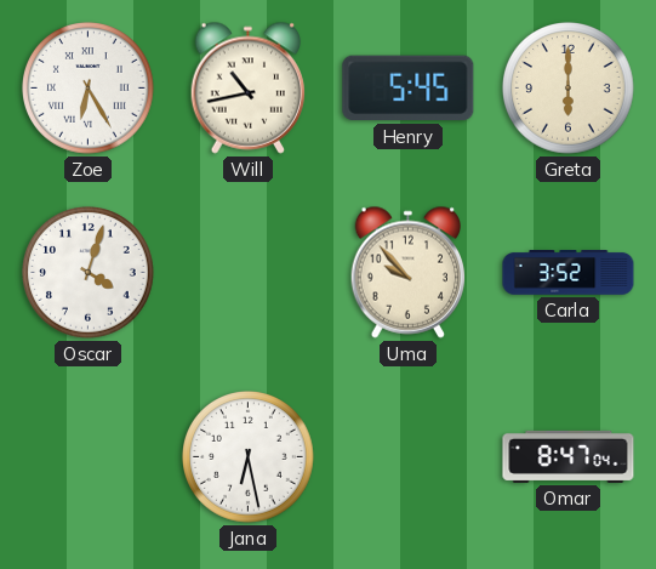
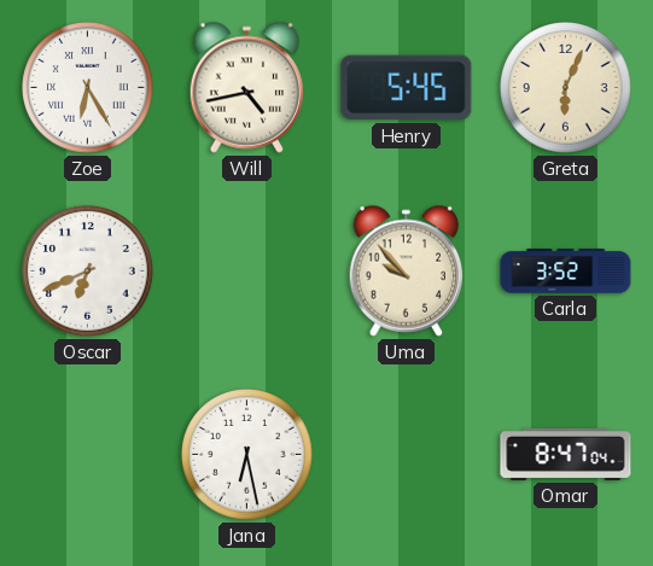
Will: 10:43 -> 4:43 (247, 87)
Greta: 6:00 -> 6:04 (566, 88)
Oscar: 4:03 -> 6:41 (88, 272)
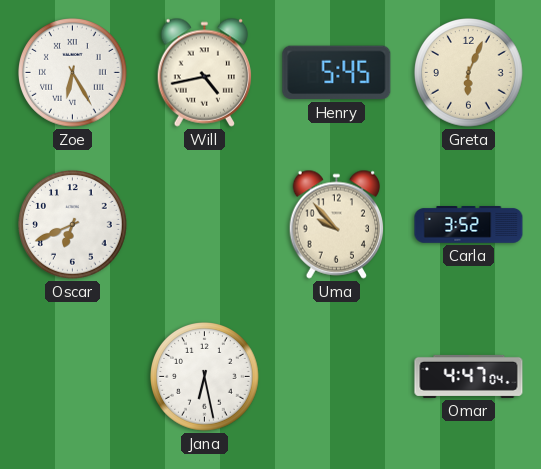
Omar: 8:47 -> 4:47 (469, 376)
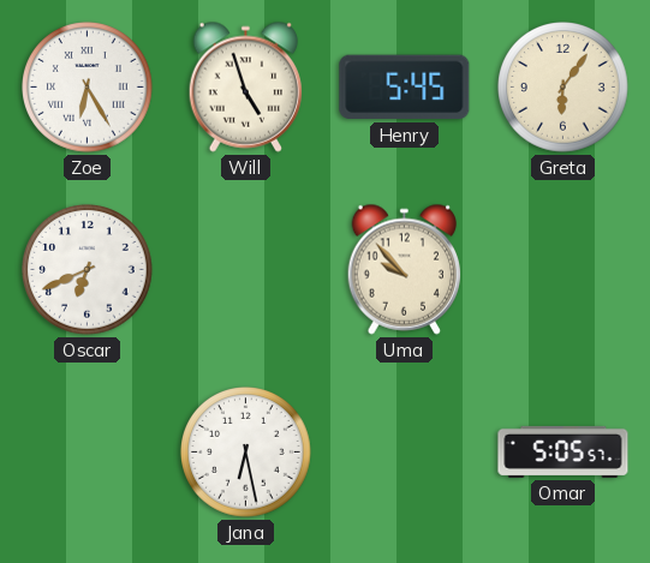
Will: 4:43 -> 4:57 (246, 86)
Greta: 6:04 -> 6:06 (563, 88)
Carla: 3:52 -> none (469, 225)
Omar: 4:47 -> 5:05 (563, 451)
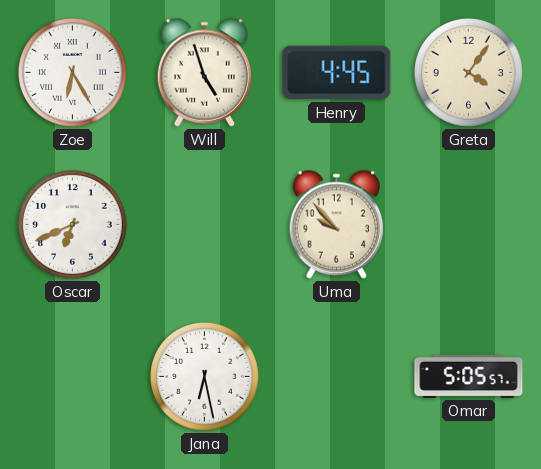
Henry: 5:45 -> 4:45 (337, 73)
Greta: 6:06 -> 4:06 (469, 73)
